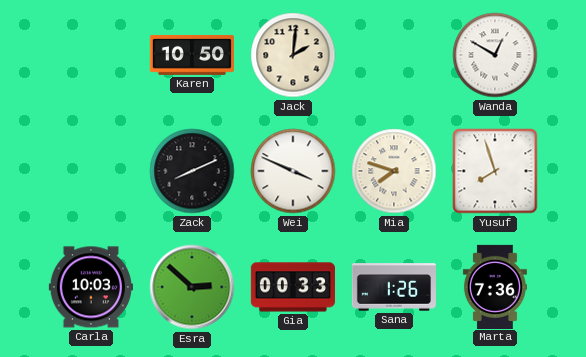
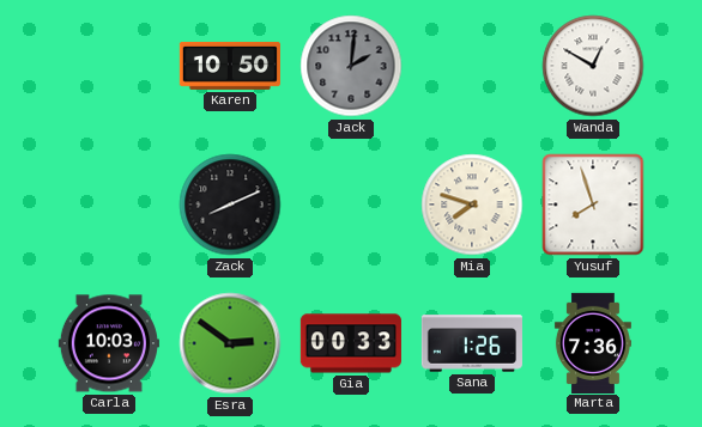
Jack dial: cream -> grey (351, 66)
Wei: 3:49 -> none (293, 171)
Esra: 2:52 -> 2:51 (230, 343)
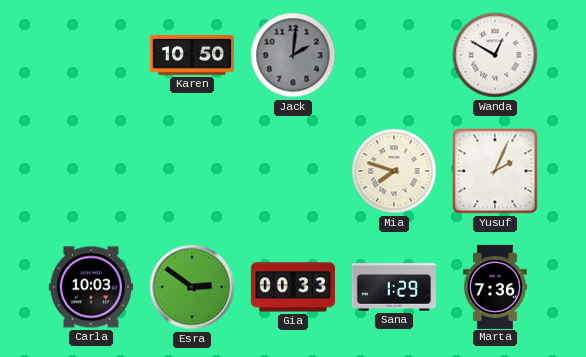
Zack: 8:11 -> none (230, 205)
Yusuf: 7:57 -> 2:04 (495, 171)
Sana: 1:26 -> 1:29 (394, 287)
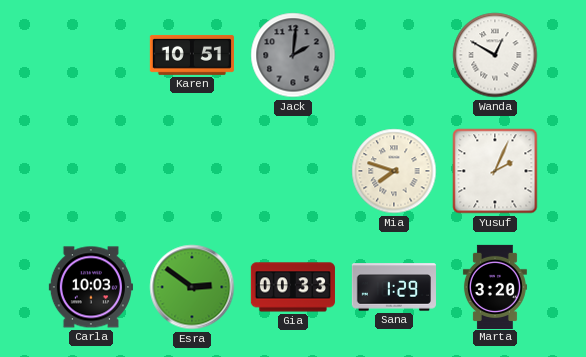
Karen: 10:50 -> 10:51 (192, 55)
Marta: 7:36 -> 3:20 (495, 286)
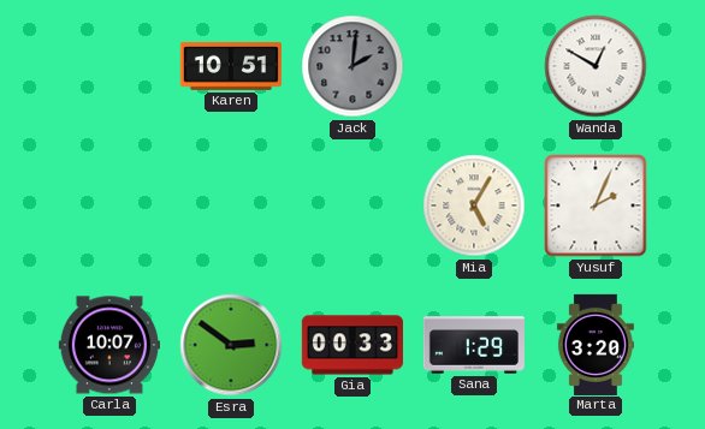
Mia: 7:48 -> 5:05 (474, 205)
Carla: 10:03 -> 10:07 (109, 345)
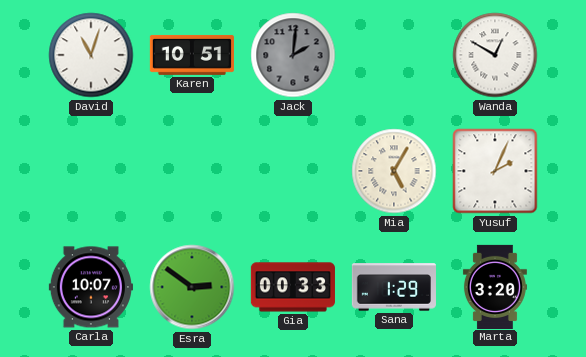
David: none -> 11:03 (91, 55)
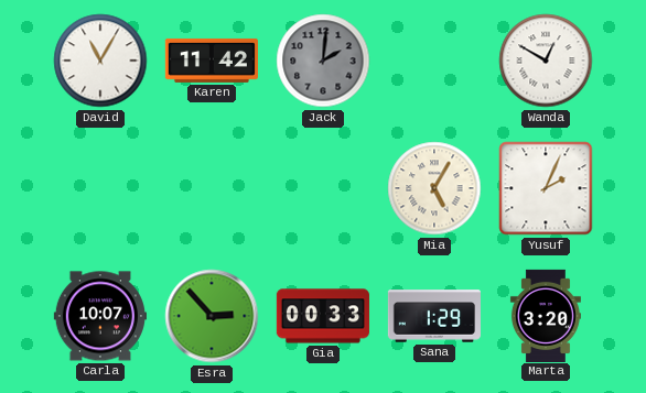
David: 11:03 -> 11:05 (100, 61)
Karen: 10:51 -> 11:42 (212, 61)
Esra: 2:51 -> 2:53 (212, 316)
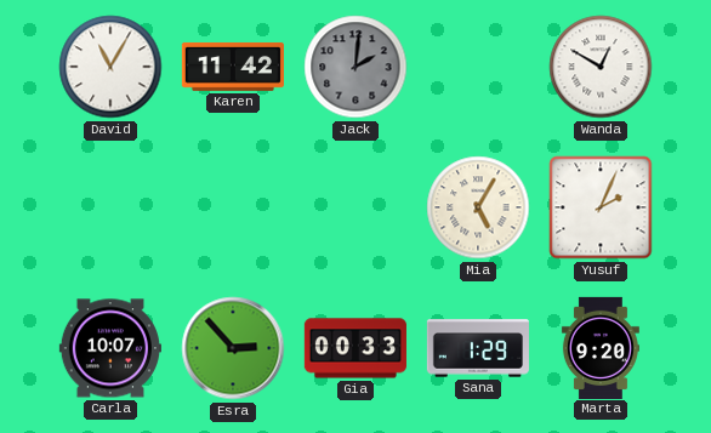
Marta: 3:20 -> 9:20 (601, 347)
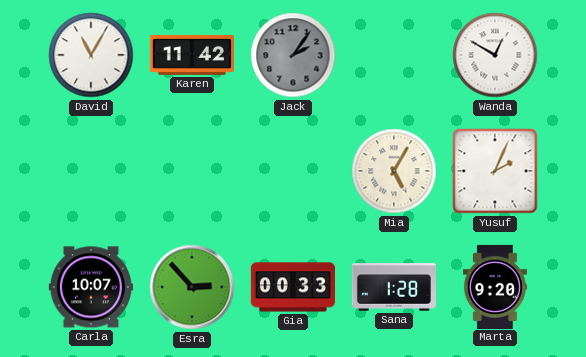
Jack: 2:01 -> 2:06 (293, 55)
Sana: 1:29 -> 1:28 (394, 287)
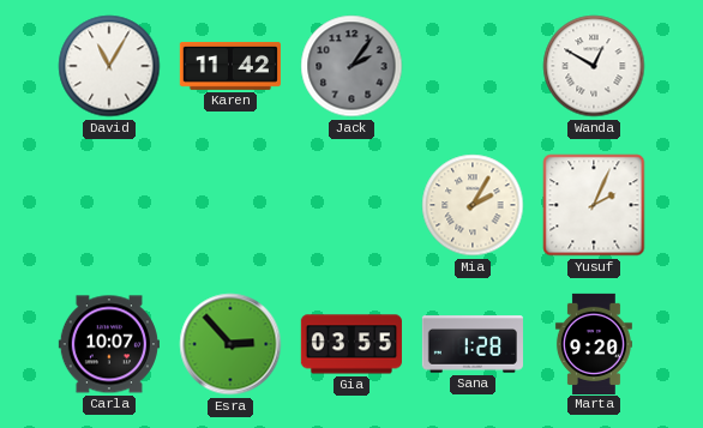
Mia: 5:05 -> 2:05 (473, 205)
Gia: 00:33 -> 03:55 (351, 344)
